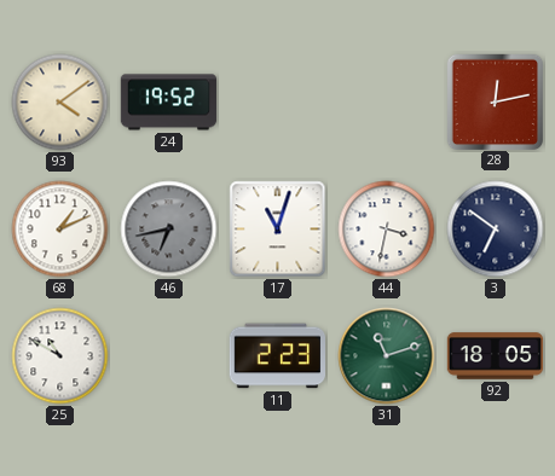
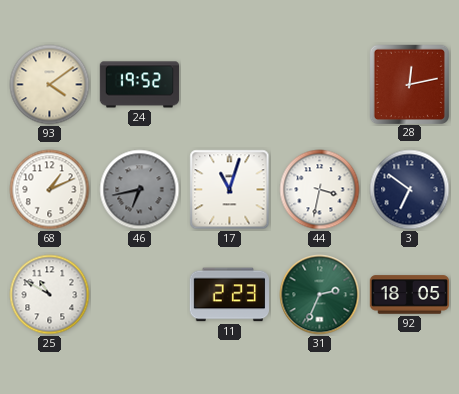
31: 11:12 -> 2:34 (320, 295)
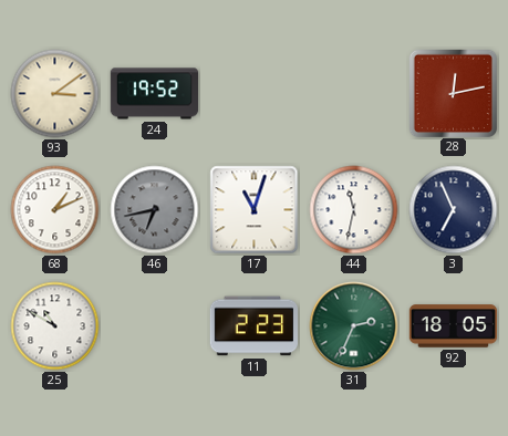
93: 4:09 -> 3:09 (55, 94)
44: 3:32 -> 11:32 (354, 210)
3: 6:51 -> 6:56 (454, 210)
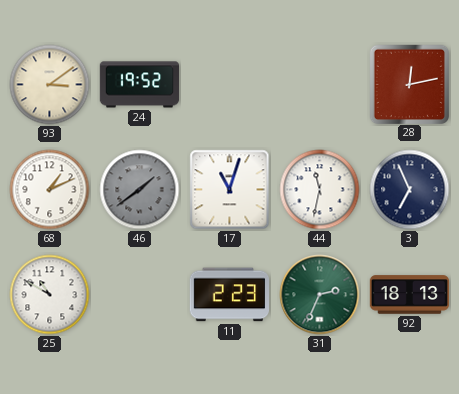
46: 6:43 -> 1:39 (140, 190)
92: 18:05 -> 18:13 (410, 295)
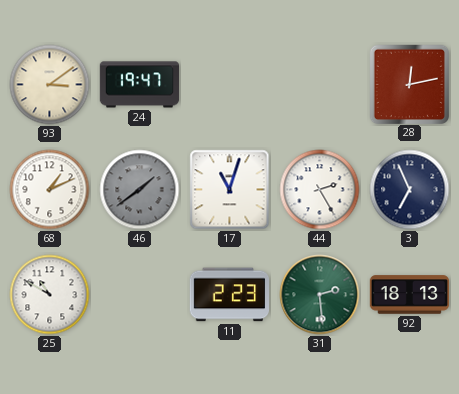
24: 19:52 -> 19:47 (140, 85)
44: 11:32 -> 2:25 (320, 190)
31: 2:34 -> 2:29 (320, 295)
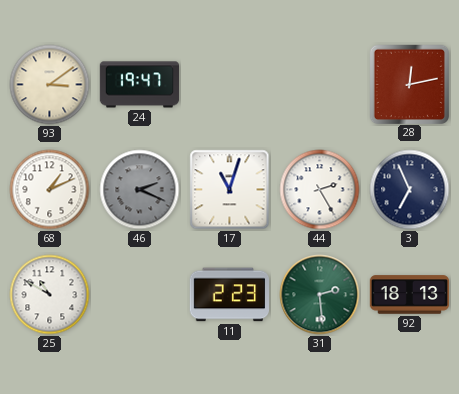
46: 1:39 -> 2:19 (140, 190)
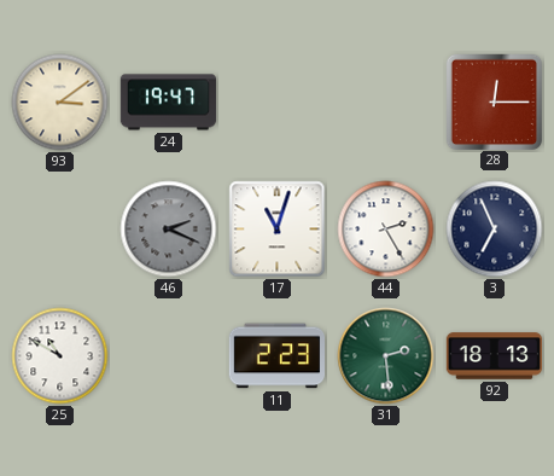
28: 12:13 -> 12:15 (494, 101)
68: 1:11 -> none (50, 190)
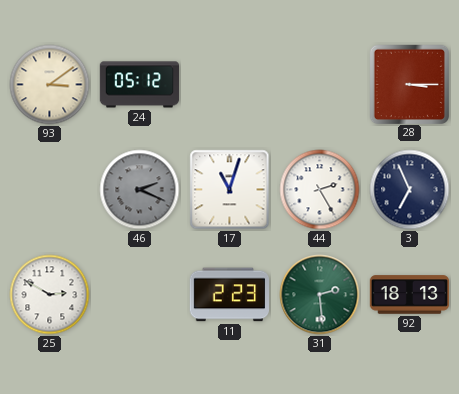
24: 19:47 -> 05:12 (140, 85)
28: 12:15 -> 3:15 (409, 84)
25: 10:50 -> 2:50 (50, 295)
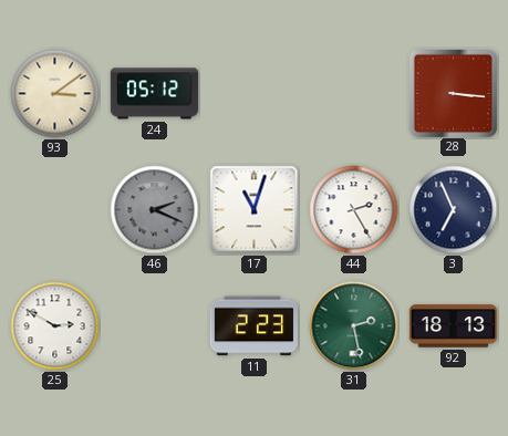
28: 3:15 -> 3:16 (453, 93)
31: 2:29 -> 2:28 (354, 326)
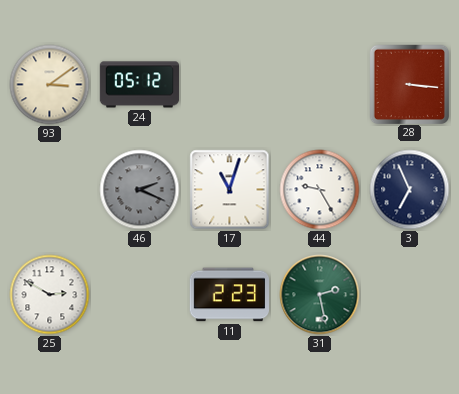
44: 2:25 -> 9:25 (320, 190)
92: 18:13 -> none (454, 326)
